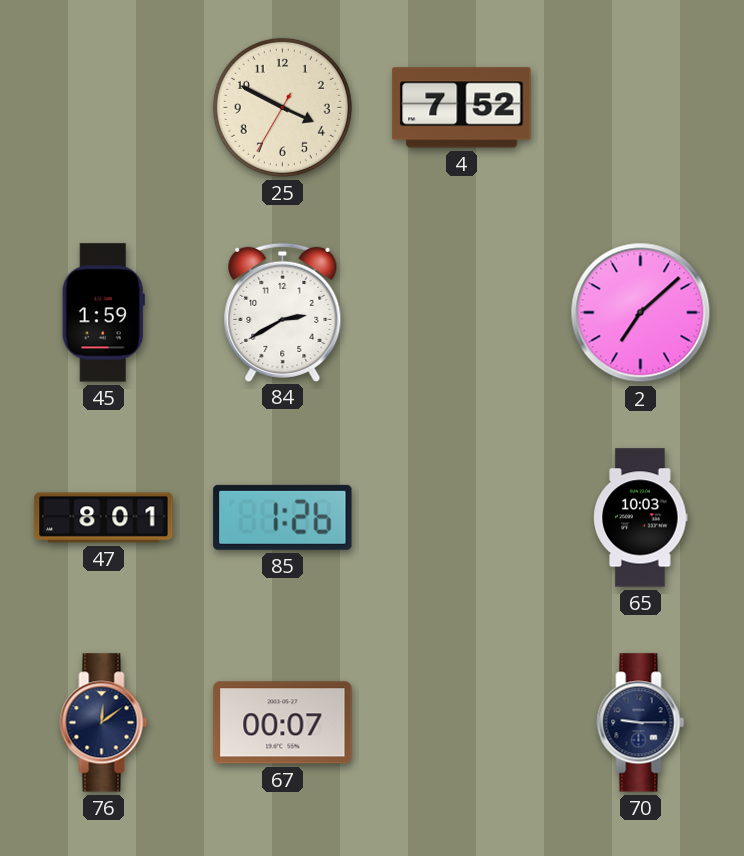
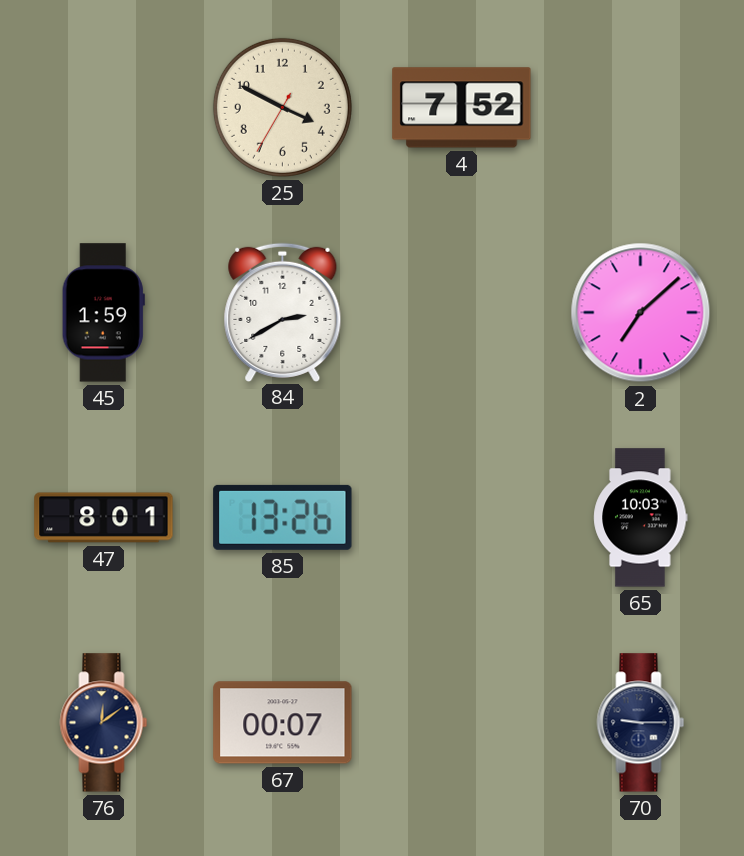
85: 1:26 -> 13:26 (283, 517)
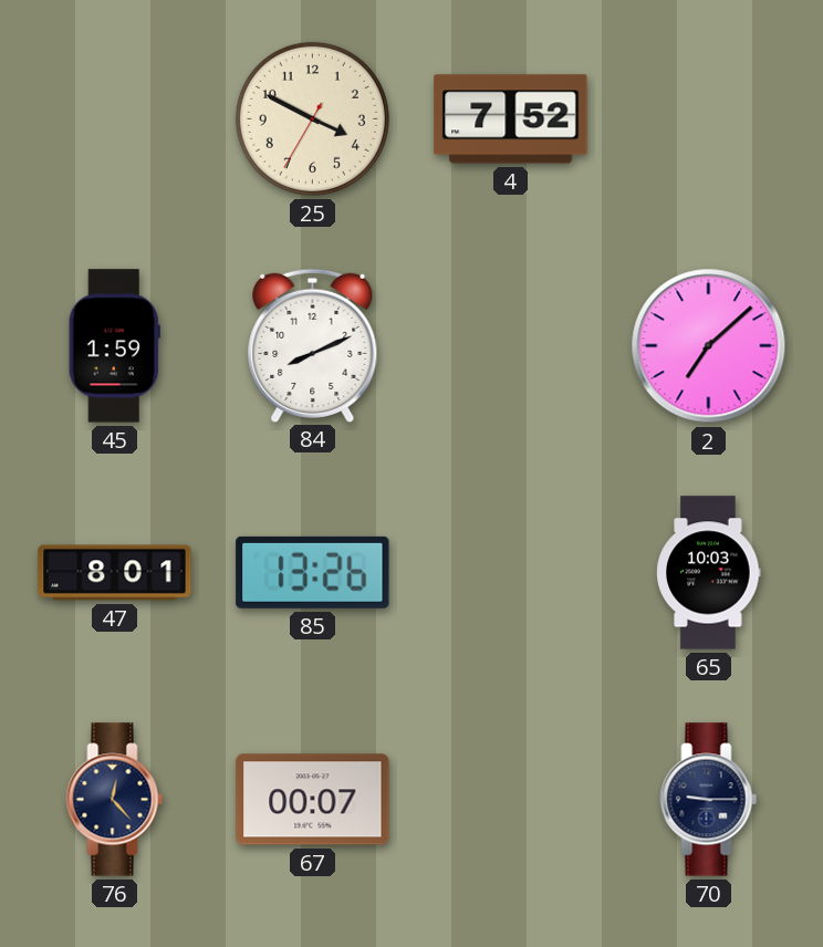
84: 2:40 -> 8:11 (313, 345)
76: 12:09 -> 12:23 (115, 800)
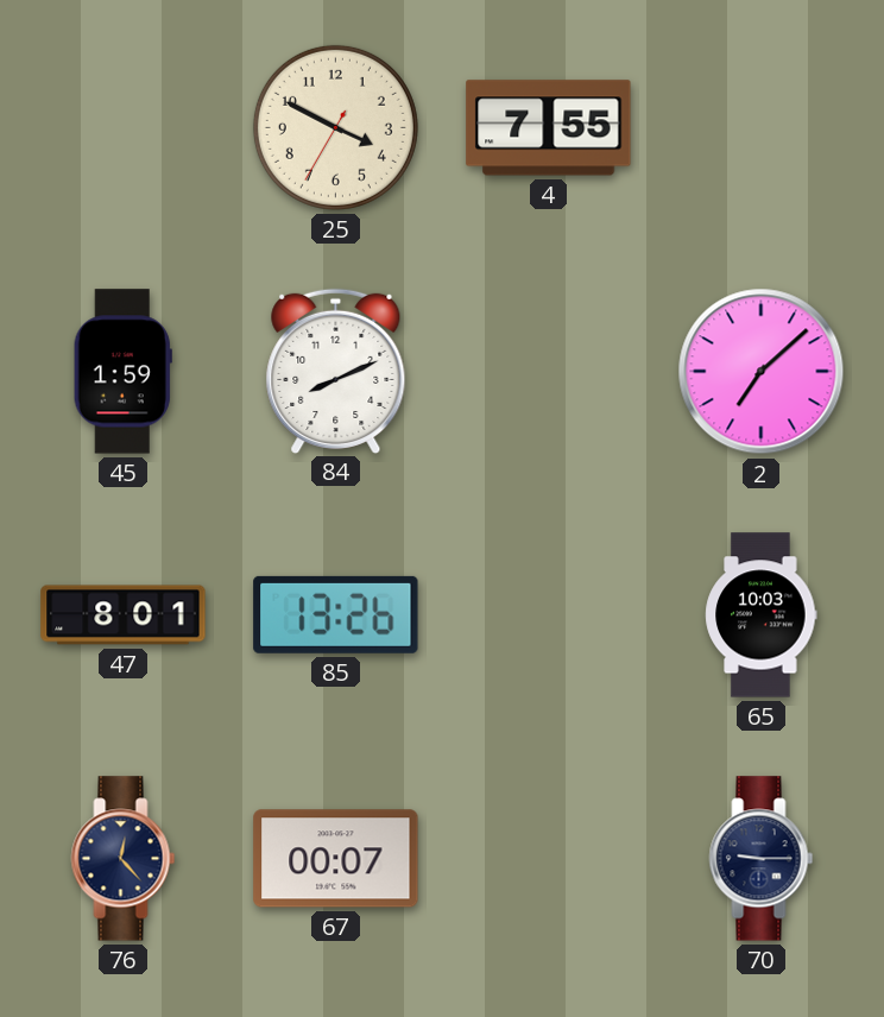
4: 7:52 -> 7:55 (549, 128)
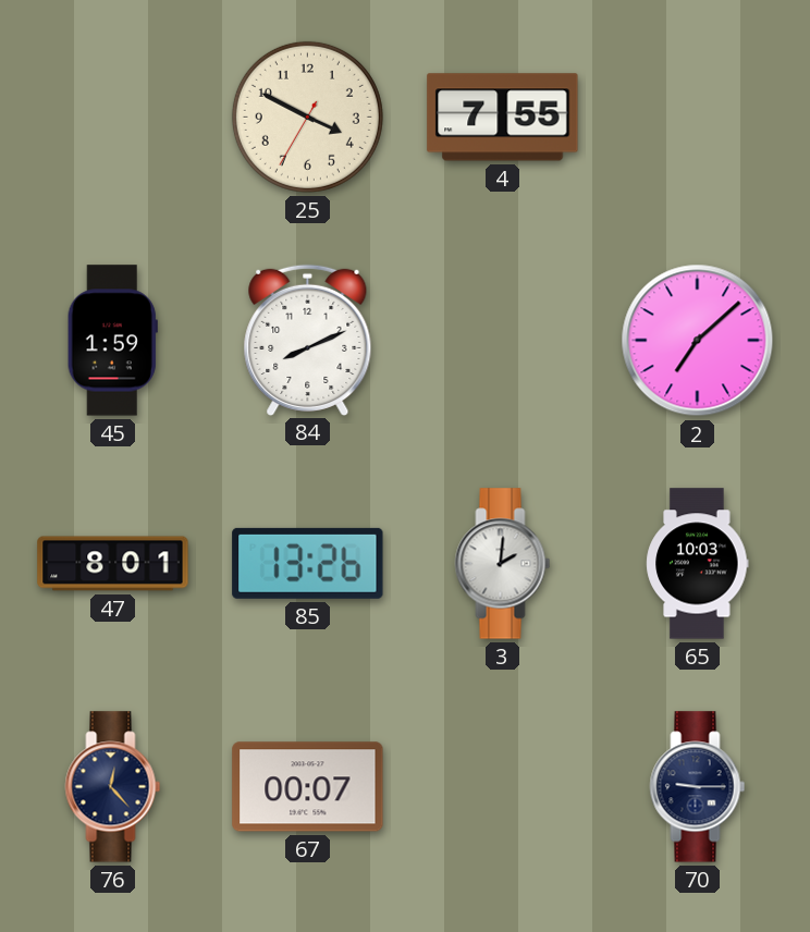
3: none -> 2:01 (503, 564)
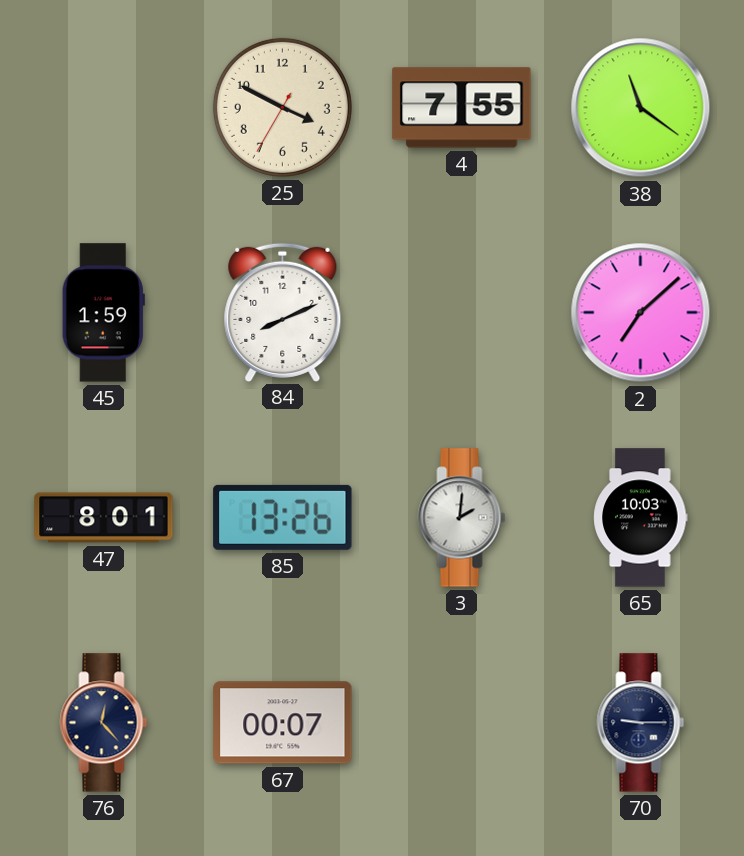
38: none -> 11:21 (641, 108)
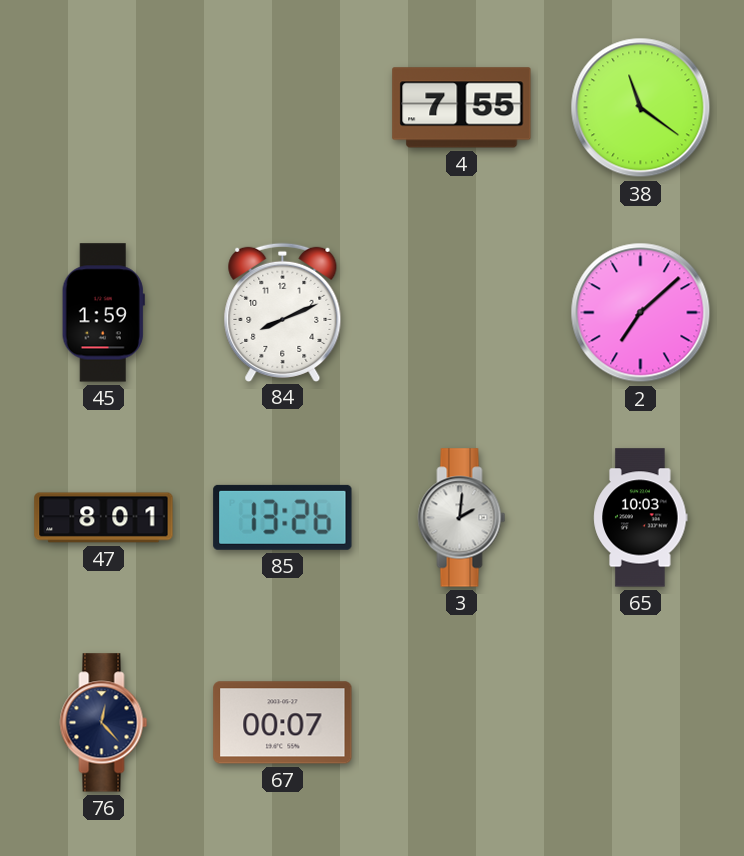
25: 3:49 -> none (282, 107)
70: 9:15 -> none (641, 723)
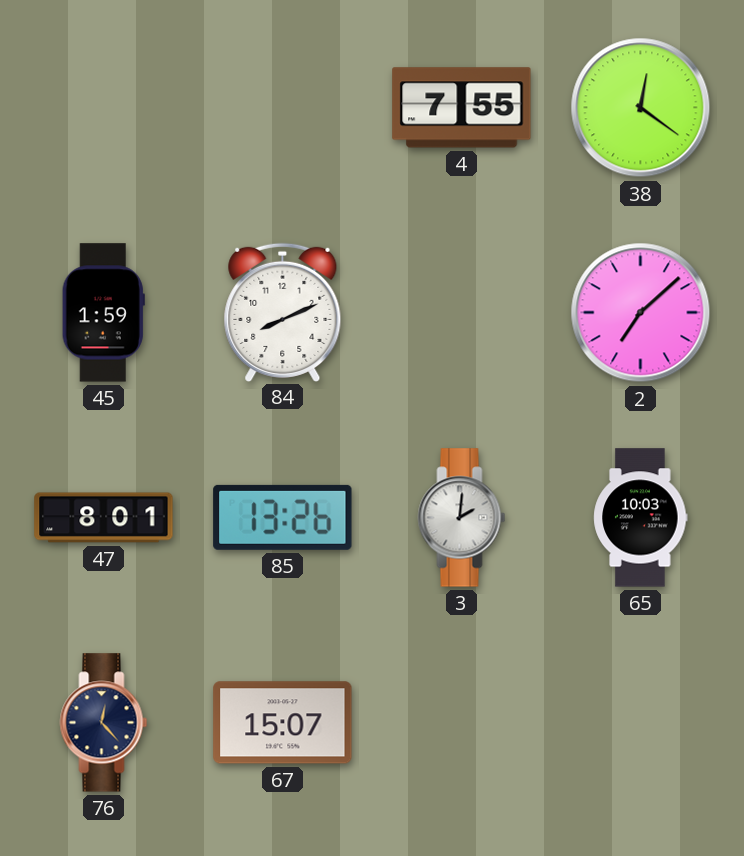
38: 11:21 -> 12:21 (641, 108)
67: 00:07 -> 15:07 (283, 723)
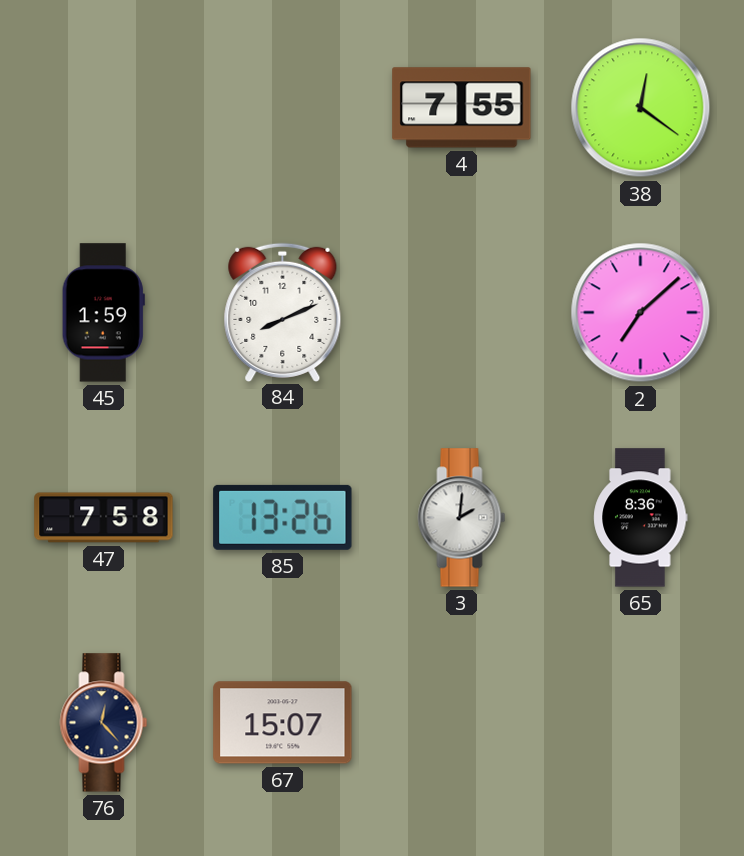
47: 8:01 -> 7:58 (104, 518)
65: 10:03 -> 8:36 (641, 518)
